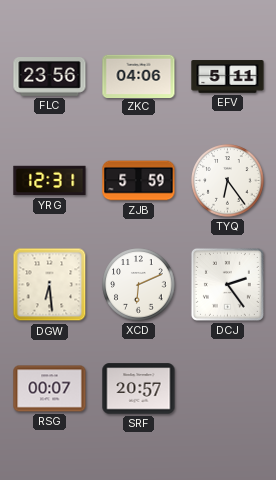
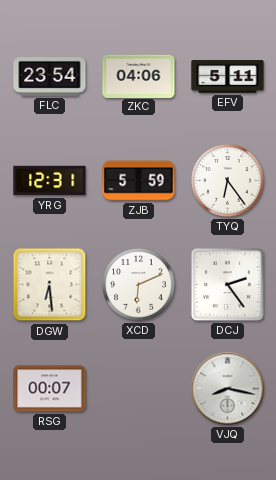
FLC: 23:56 -> 23:54 (50, 77)
SRF: 20:57 -> none (139, 389)
VJQ: none -> 8:17 (228, 389)
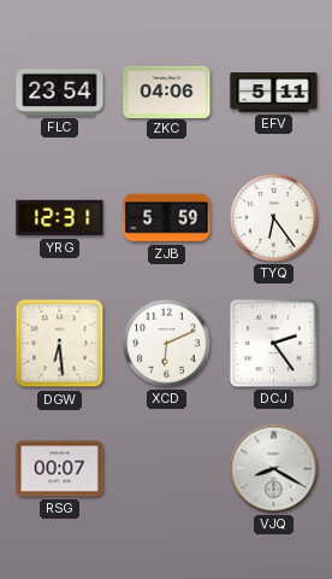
VJQ: 8:17 -> 8:20 (274, 469)
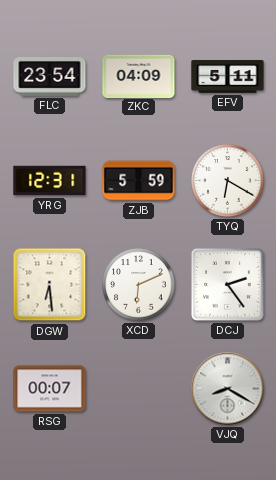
ZKC: 04:06 -> 04:09 (139, 76)
TYQ: 6:24 -> 6:20 (228, 181)
